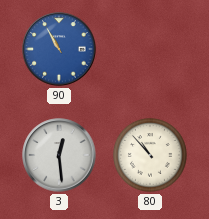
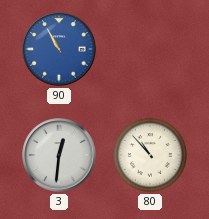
3: 12:29 -> 12:31 (59, 155)
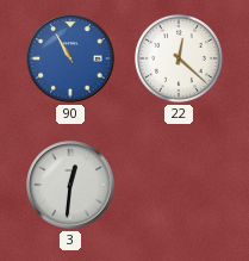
22: none -> 12:22 (179, 58)
80: 10:53 -> none (150, 155)
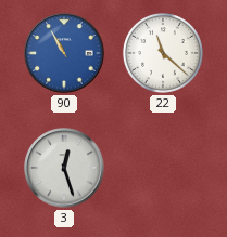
22: 12:22 -> 11:22 (163, 53)
3: 12:31 -> 12:27 (64, 168)
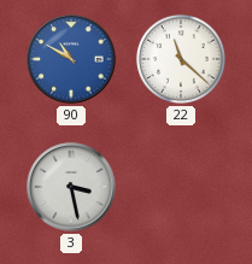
90: 10:55 -> 10:50 (71, 59)
3: 12:27 -> 3:28 (71, 187)
